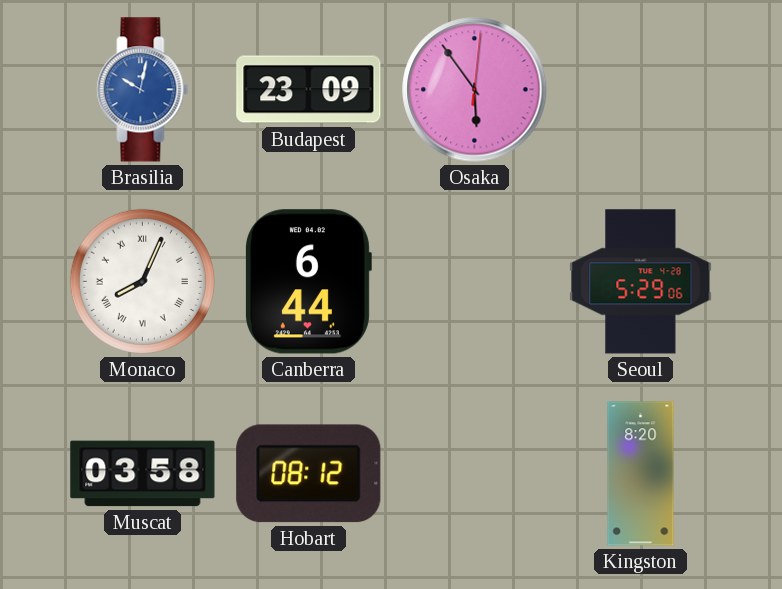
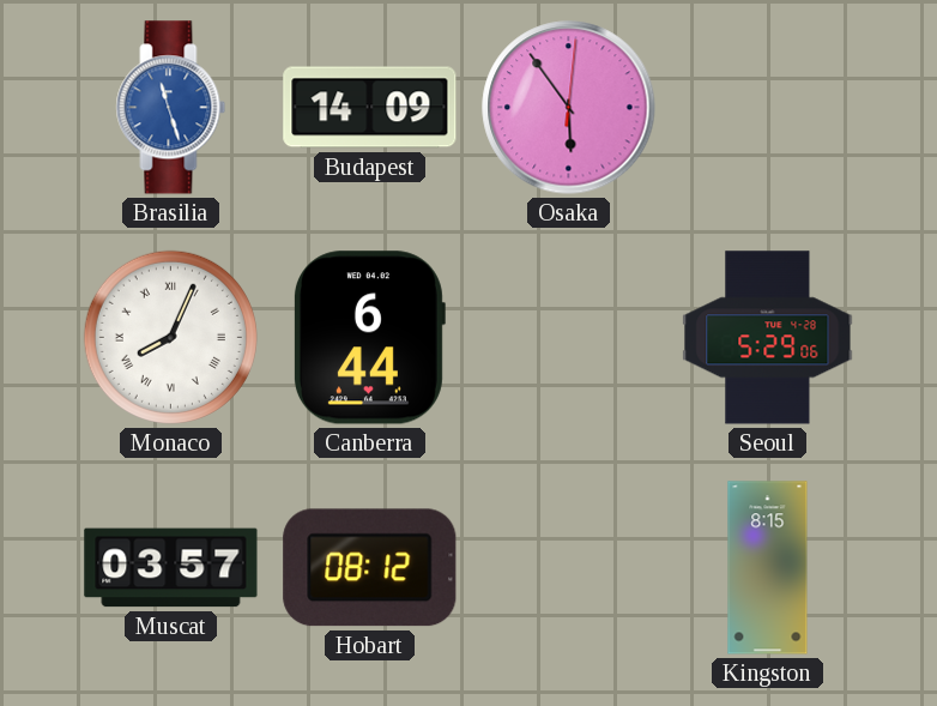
Brasilia: 10:02 -> 11:27 (171, 108)
Budapest: 23:09 -> 14:09 (370, 108)
Muscat: 03:58 -> 03:57 (171, 568)
Kingston: 8:20 -> 8:15 (768, 568)
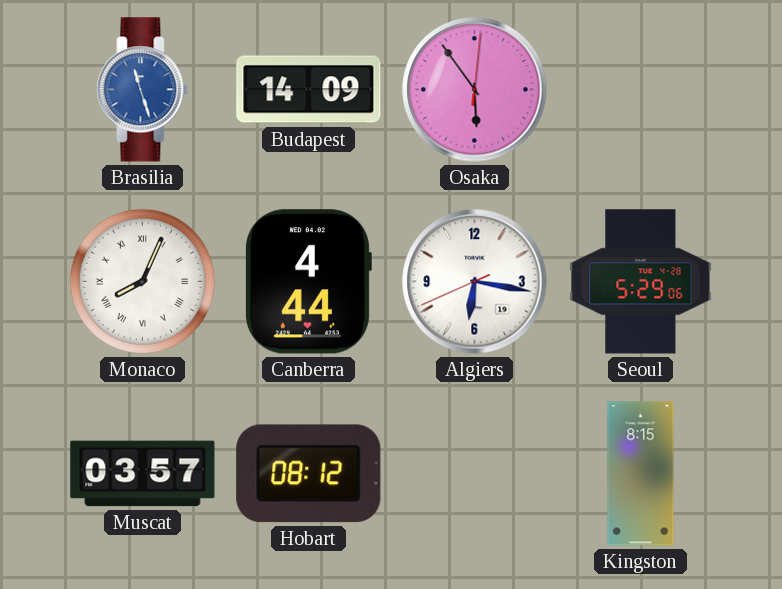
Canberra: 6:44 -> 4:44 (308, 282)
Algiers: none -> 6:16 (475, 282)
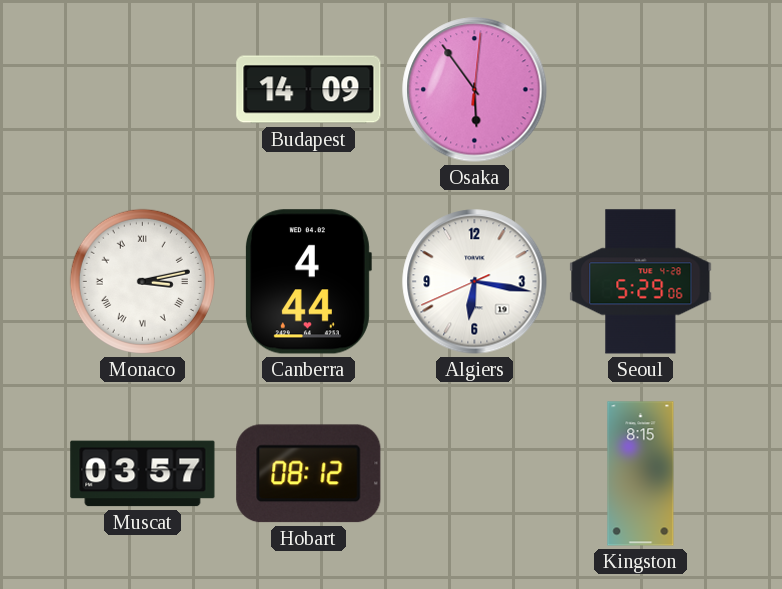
Brasilia: 11:27 -> none (143, 90)
Monaco: 8:04 -> 3:13 (142, 281)
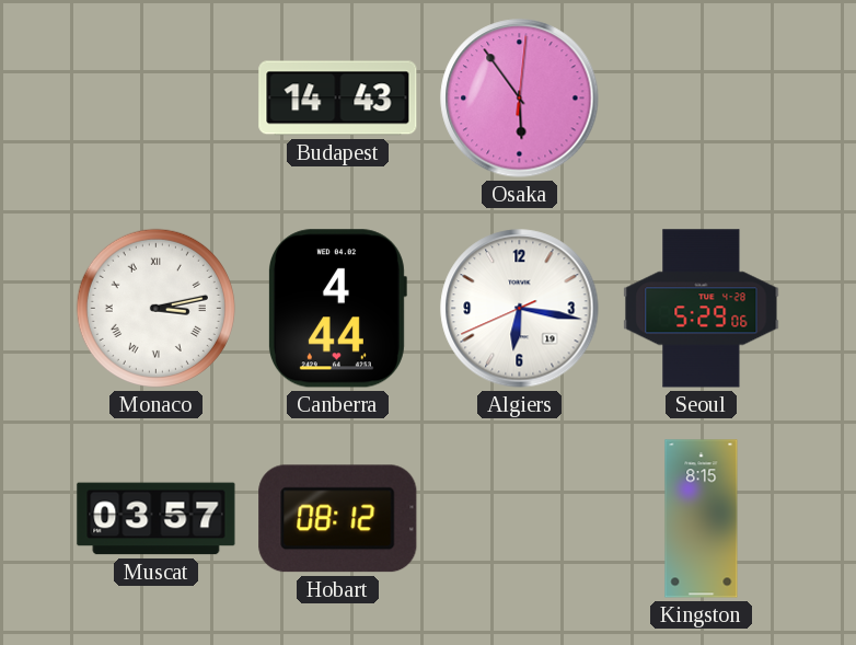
Budapest: 14:09 -> 14:43 (338, 99)
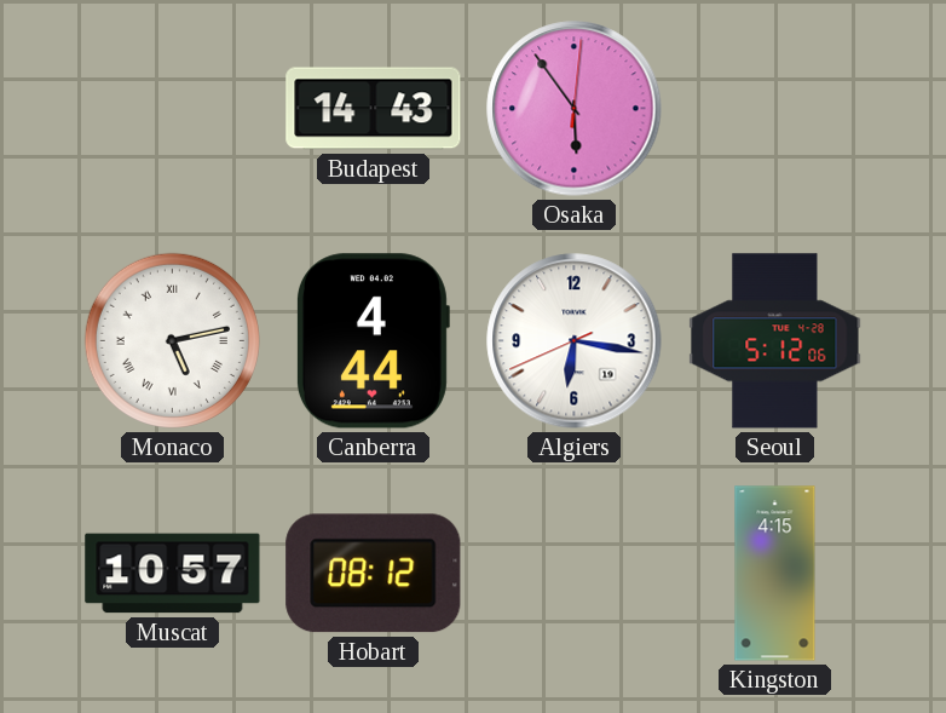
Monaco: 3:13 -> 5:13 (172, 340)
Seoul: 5:29 -> 5:12 (775, 341)
Muscat: 03:57 -> 10:57 (173, 574)
Kingston: 8:15 -> 4:15 (775, 574)
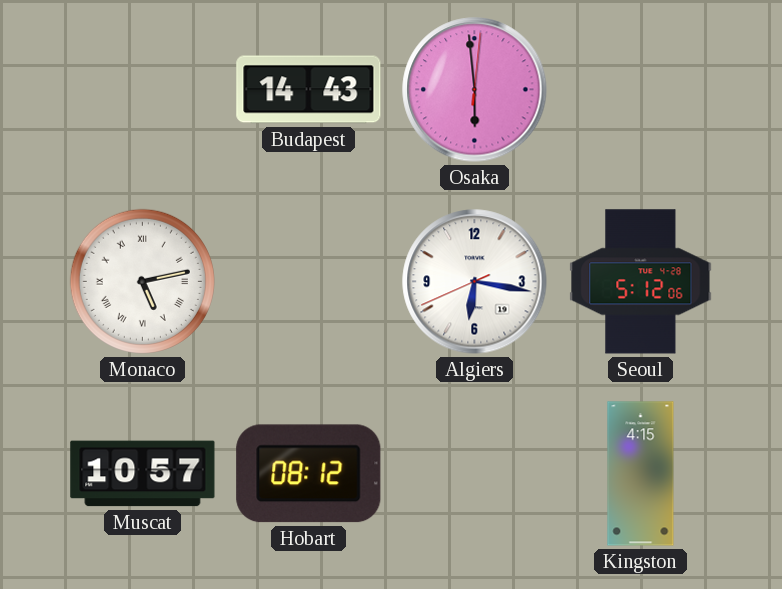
Osaka: 5:54 -> 5:59 (475, 90)
Canberra: 4:44 -> none (373, 341)
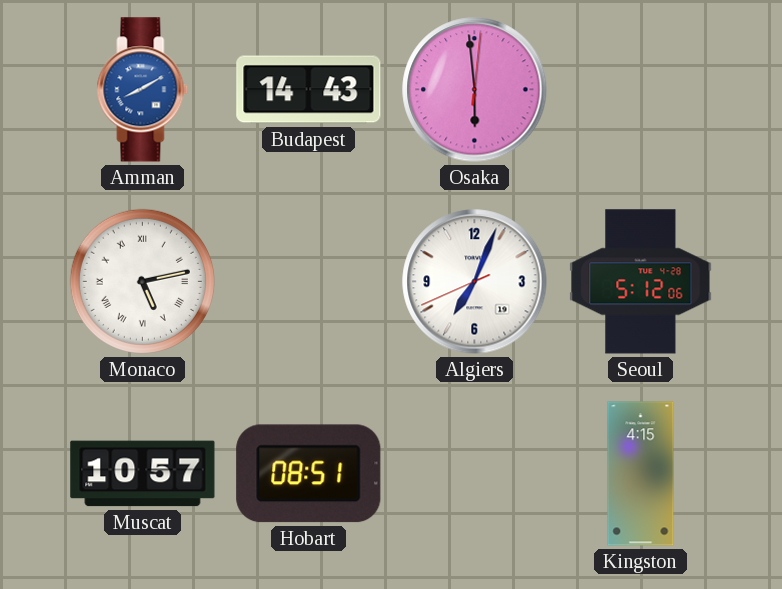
Amman: none -> 8:10 (143, 90)
Algiers: 6:16 -> 7:03 (475, 282)
Hobart: 08:12 -> 08:51 (309, 474)
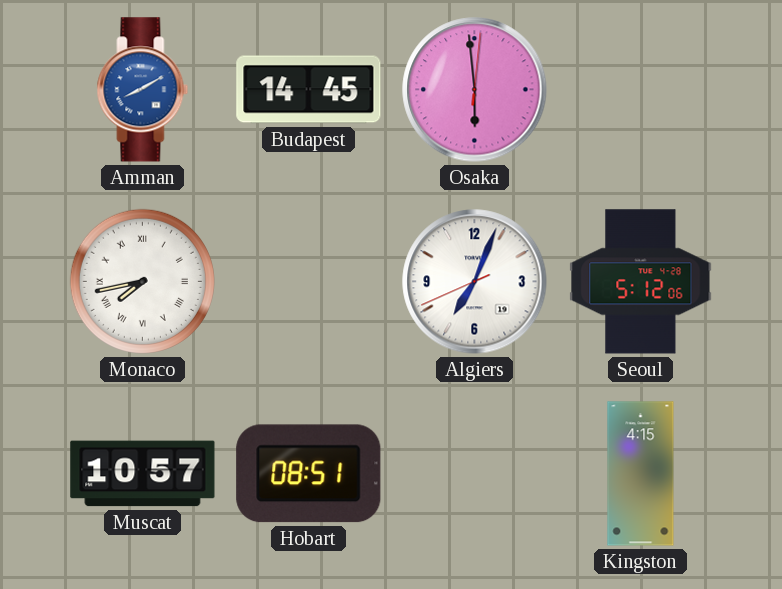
Budapest: 14:43 -> 14:45 (309, 90)
Monaco: 5:13 -> 7:43 (142, 281)
